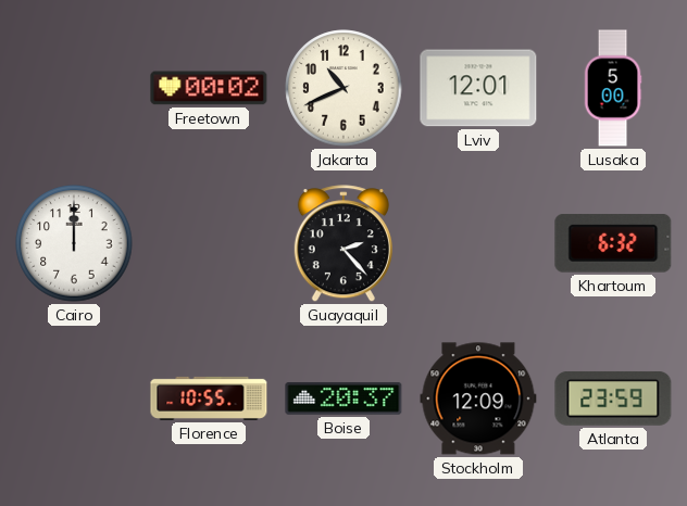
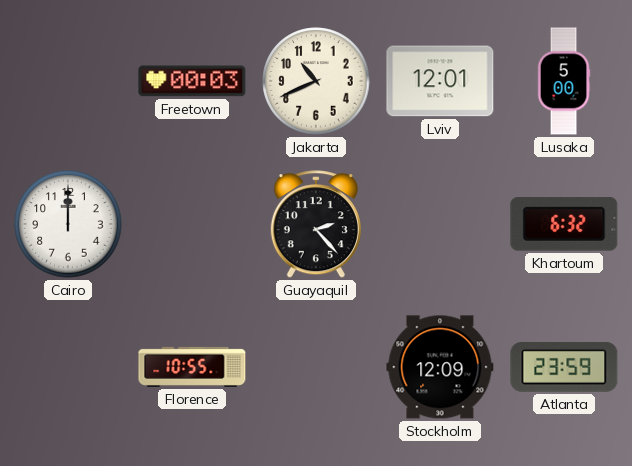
Freetown: 00:02 -> 00:03 (192, 81)
Boise: 20:37 -> none (343, 399)
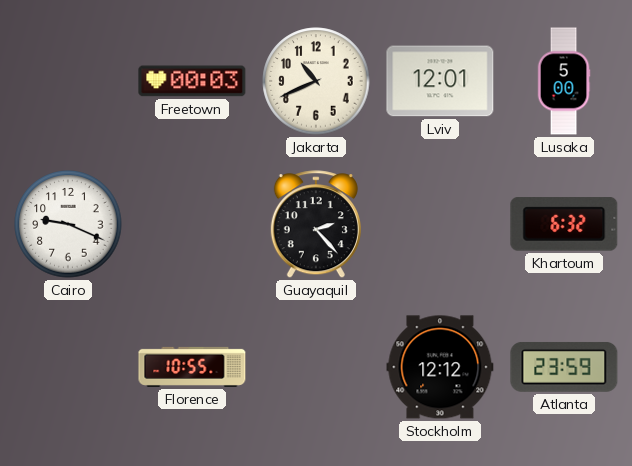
Cairo: 12:00 -> 9:19 (68, 224)
Stockholm: 12:09 -> 12:12 (440, 367)
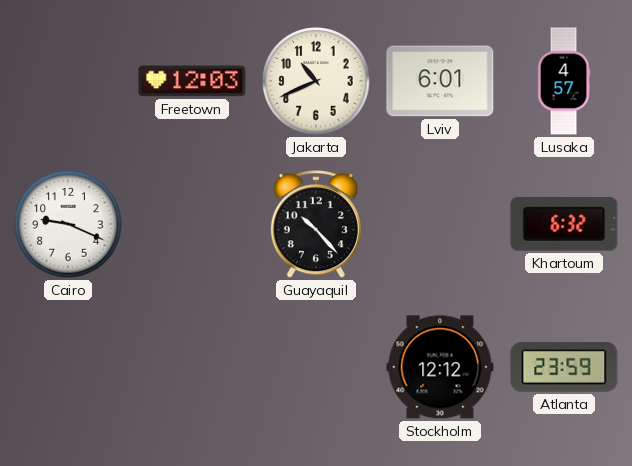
Freetown: 00:03 -> 12:03 (192, 81)
Lviv: 12:01 -> 6:01 (440, 81)
Lusaka: 5:00 -> 4:57 (564, 81)
Guayaquil: 2:23 -> 10:23 (316, 225)
Florence: 10:55 -> none (192, 367)
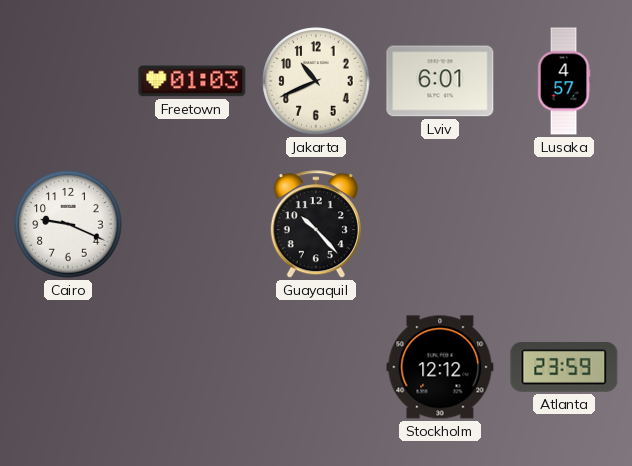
Freetown: 12:03 -> 01:03 (192, 81)
Khartoum: 6:32 -> none (564, 225)
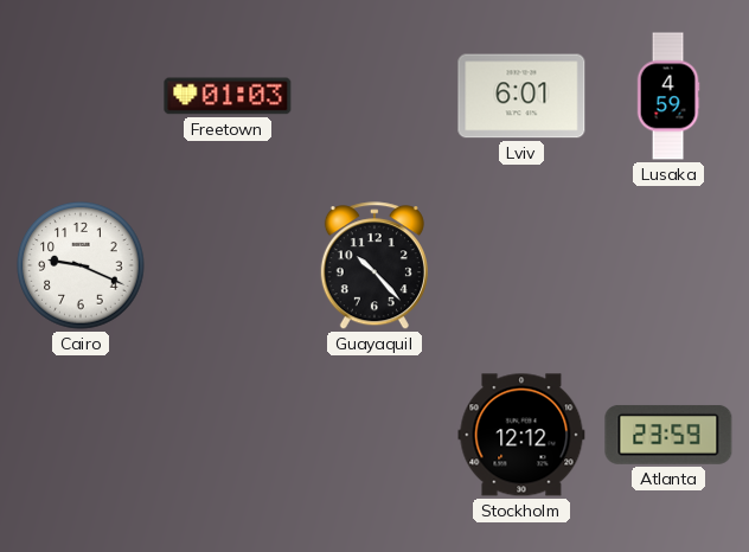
Jakarta: 10:41 -> none (316, 81)
Lusaka: 4:57 -> 4:59 (668, 96)
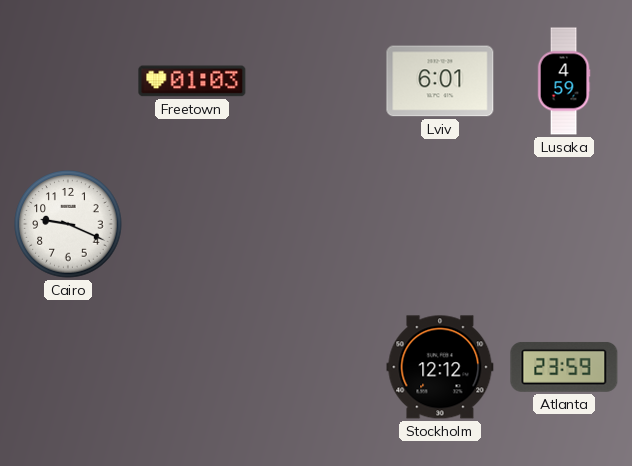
Guayaquil: 10:23 -> none (375, 267)
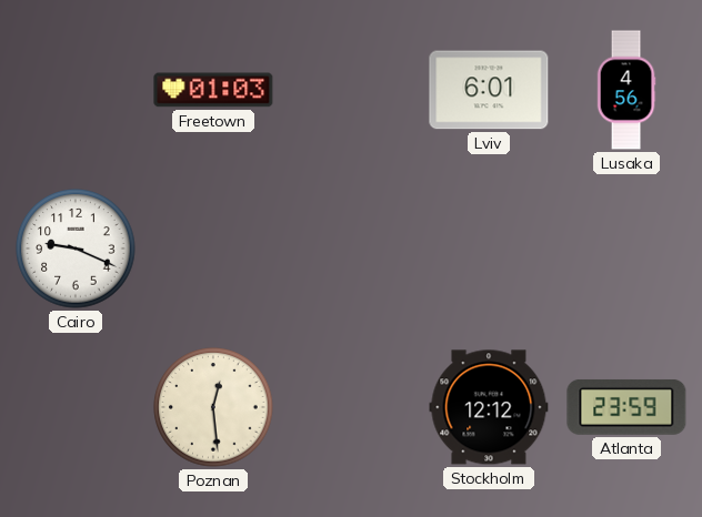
Lusaka: 4:59 -> 4:56 (626, 90)
Poznan: none -> 12:29 (213, 407)
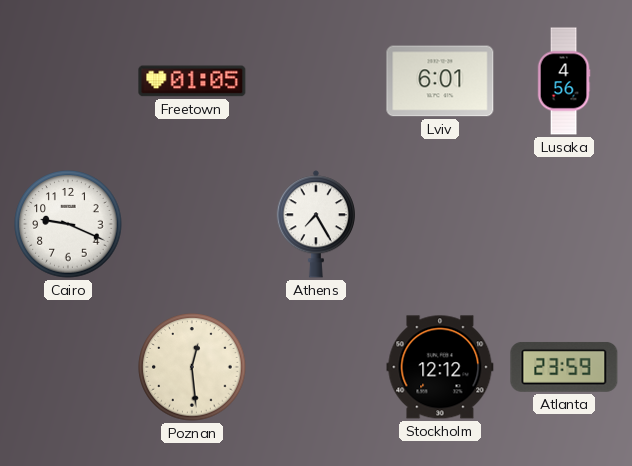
Freetown: 01:03 -> 01:05 (192, 81)
Athens: none -> 7:25 (316, 224)
